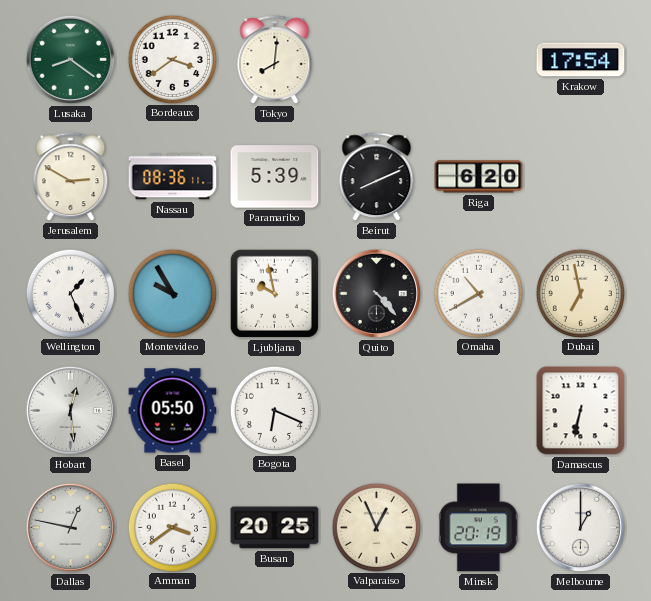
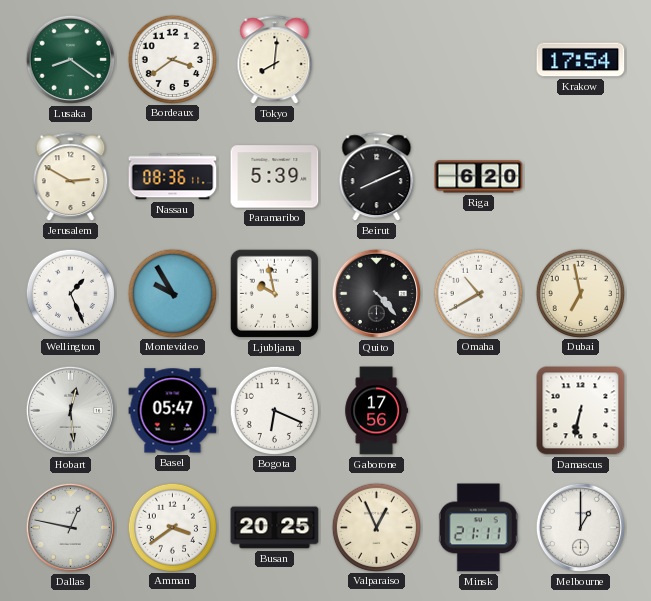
Basel: 05:50 -> 05:47 (173, 411)
Gaborone: none -> 17:56 (377, 411)
Minsk: 20:19 -> 21:11 (478, 528)
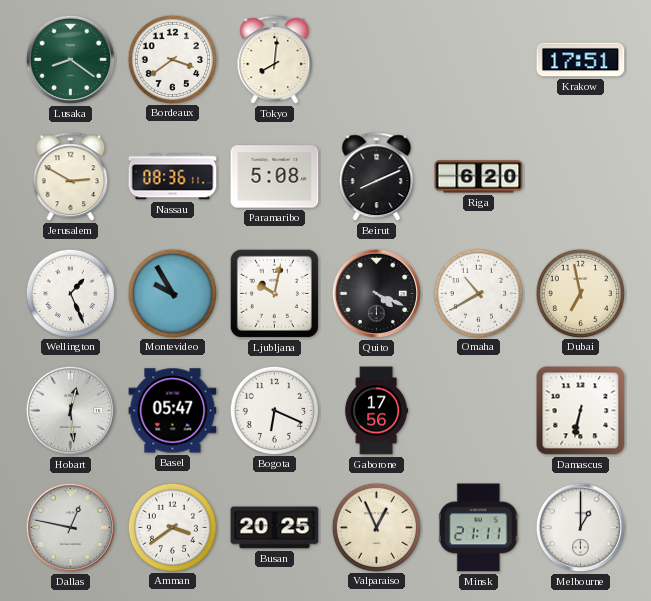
Krakow: 17:54 -> 17:51 (581, 60)
Paramaribo: 5:39 -> 5:08 (275, 177)
Ljubljana: 9:58 -> 10:02 (274, 293)
Quito: 4:23 -> 4:19 (376, 293)
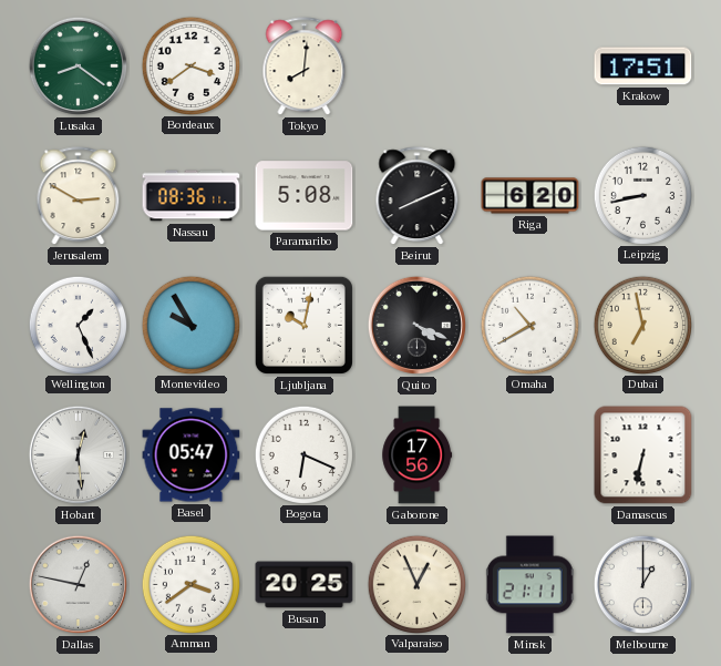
Leipzig: none -> 8:43 (642, 195)
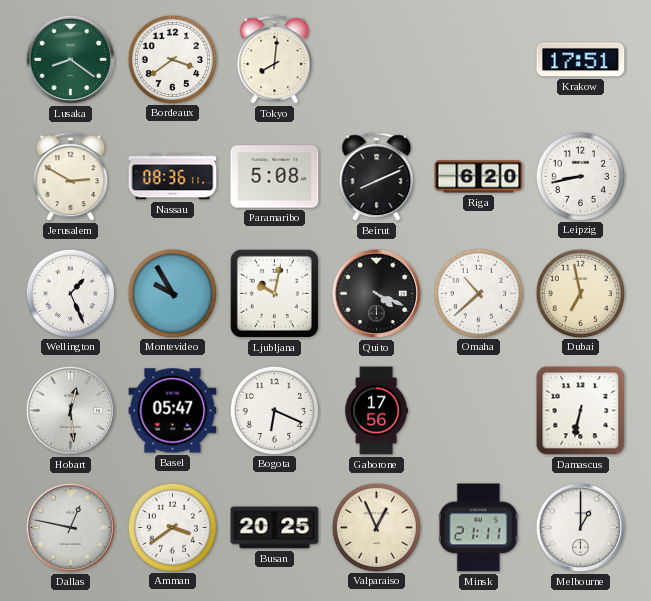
Omaha: 10:40 -> 10:38 (478, 293)
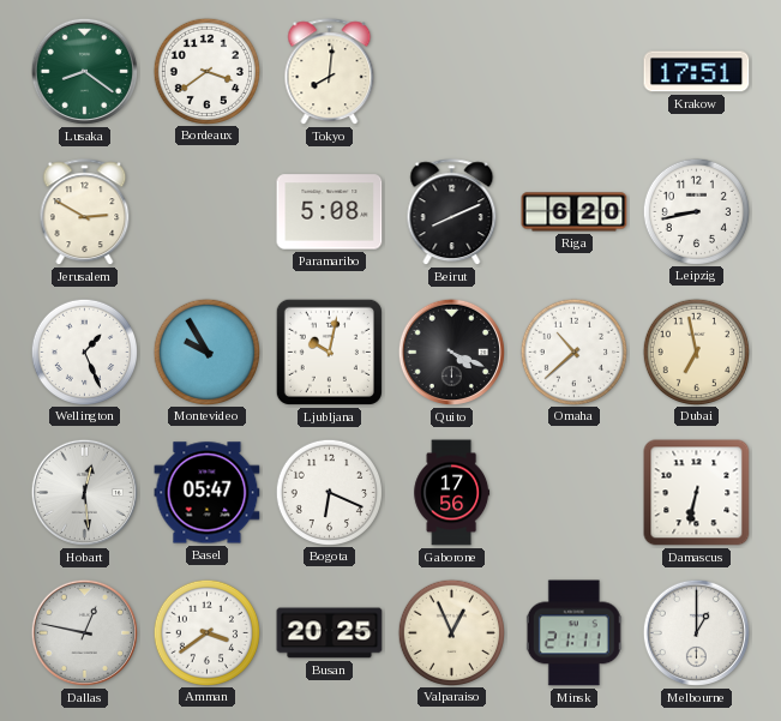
Nassau: 08:36 -> none (173, 177)
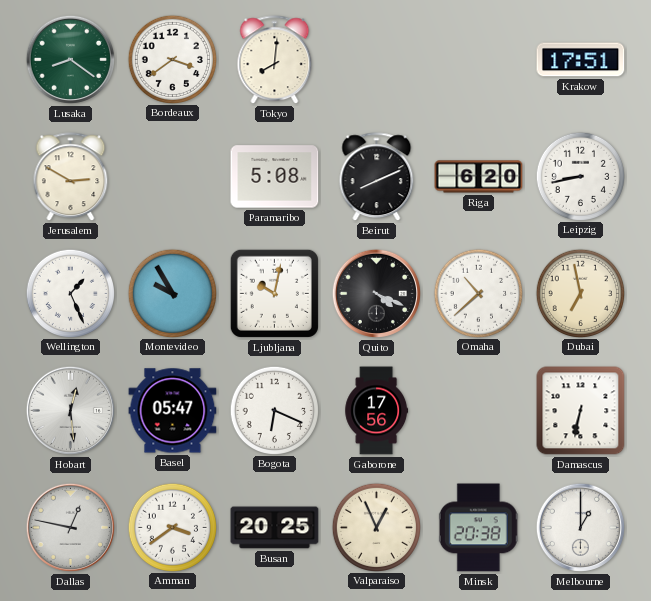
Minsk: 21:11 -> 20:38 (478, 528)
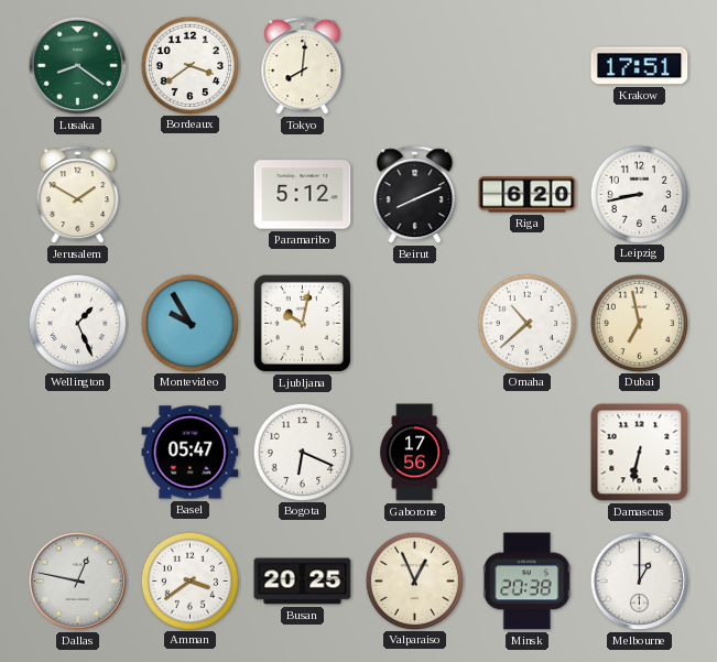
Jerusalem: 2:50 -> 1:50 (78, 195)
Paramaribo: 5:08 -> 5:12 (303, 195)
Quito: 4:19 -> none (376, 293)
Hobart: 12:29 -> none (70, 410)
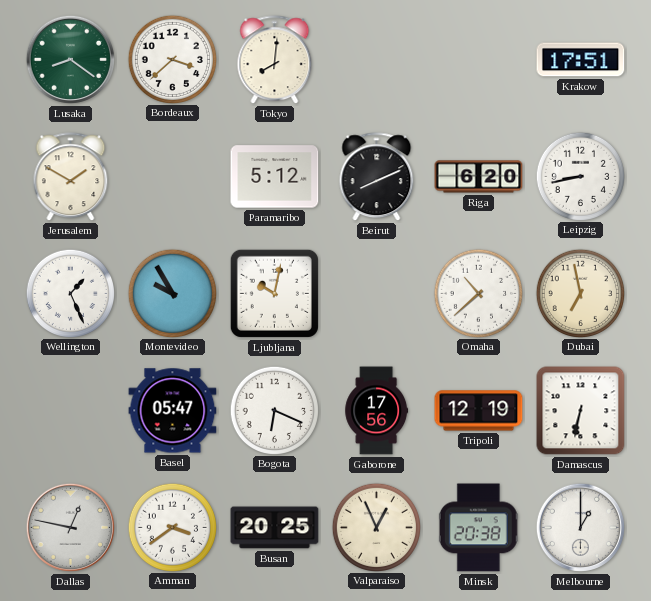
Bordeaux: 3:39 -> 3:38 (172, 59)
Tripoli: none -> 12:19 (479, 411)
